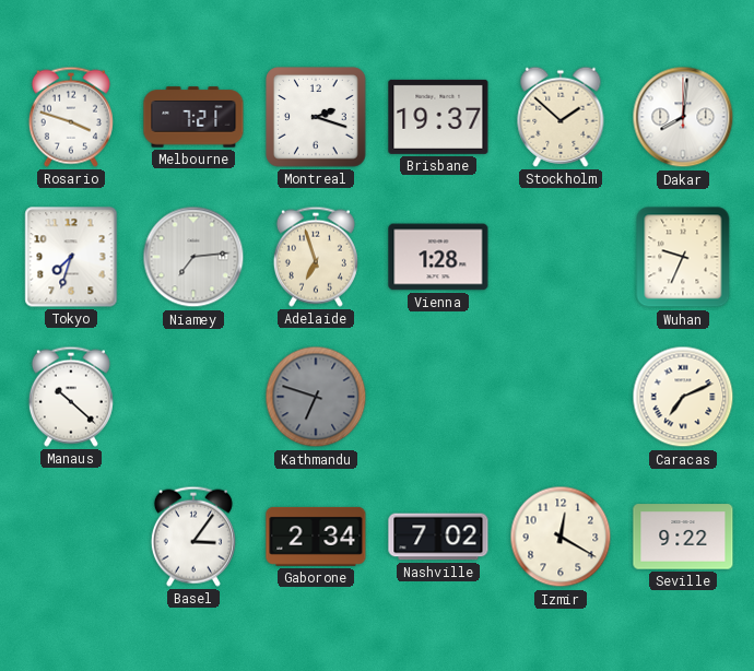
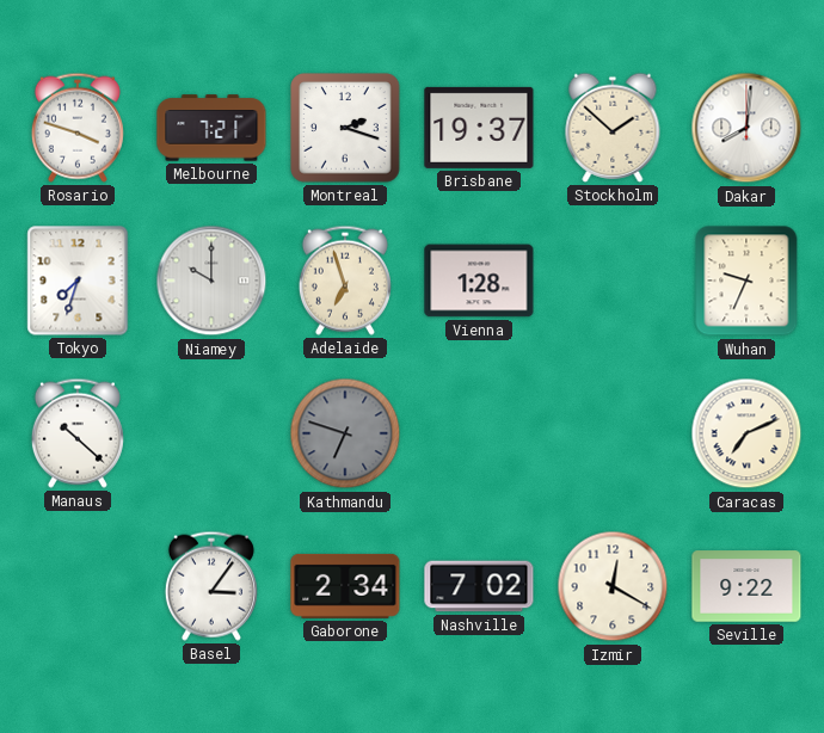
Niamey: 7:14 -> 10:00 (211, 281)
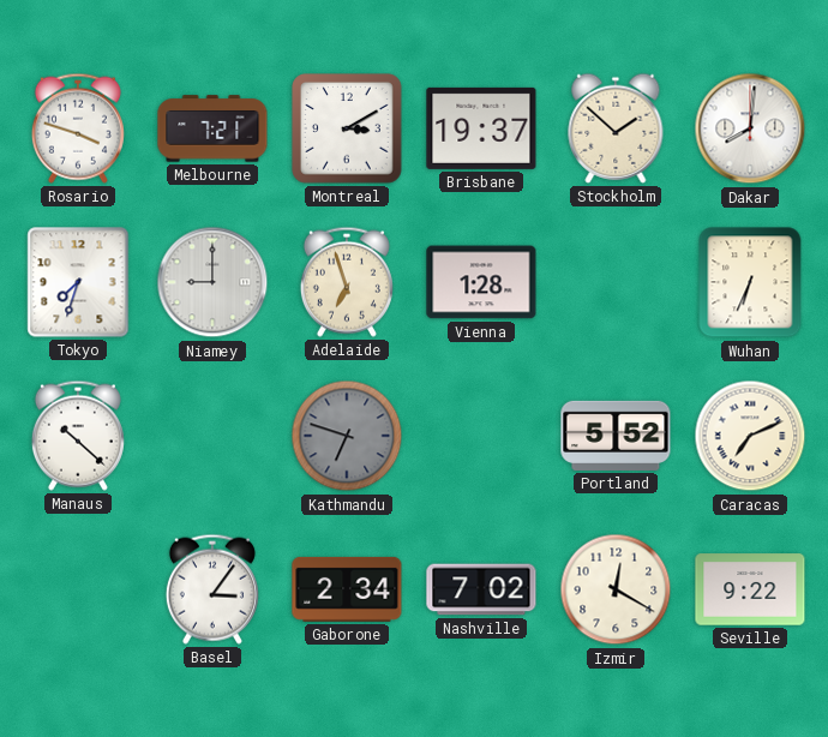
Montreal: 2:18 -> 3:10 (347, 128)
Niamey: 10:00 -> 9:00 (212, 282)
Wuhan: 9:34 -> 6:34 (750, 282)
Portland: none -> 5:52 (616, 436)
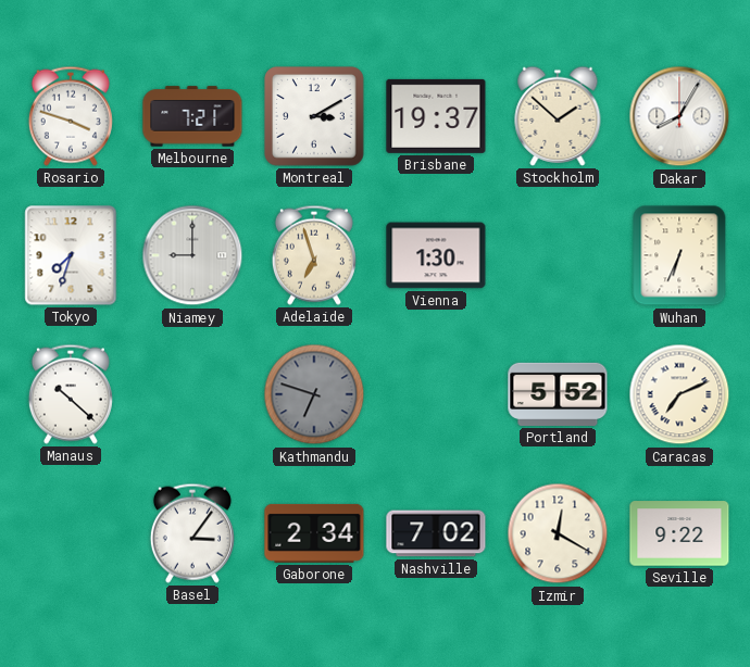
Dakar: 8:01 -> 8:05 (679, 116)
Vienna: 1:28 -> 1:30 (436, 255)
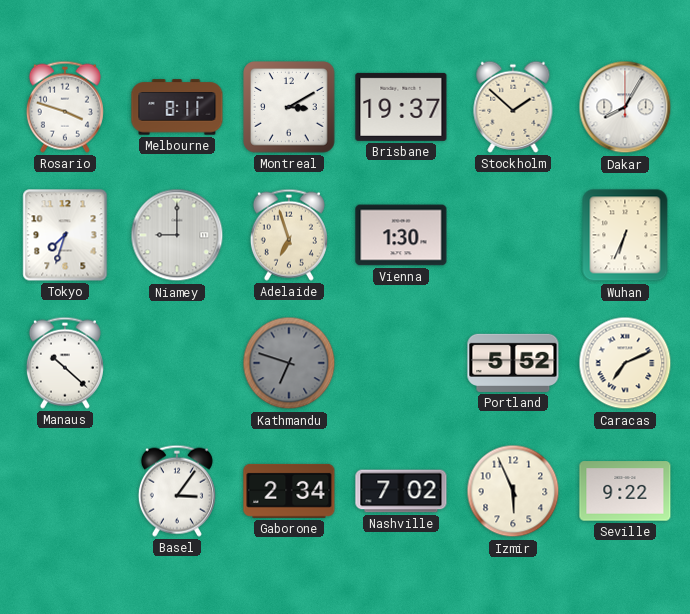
Melbourne: 7:21 -> 8:11 (177, 107)
Izmir: 12:20 -> 5:56 (513, 491)
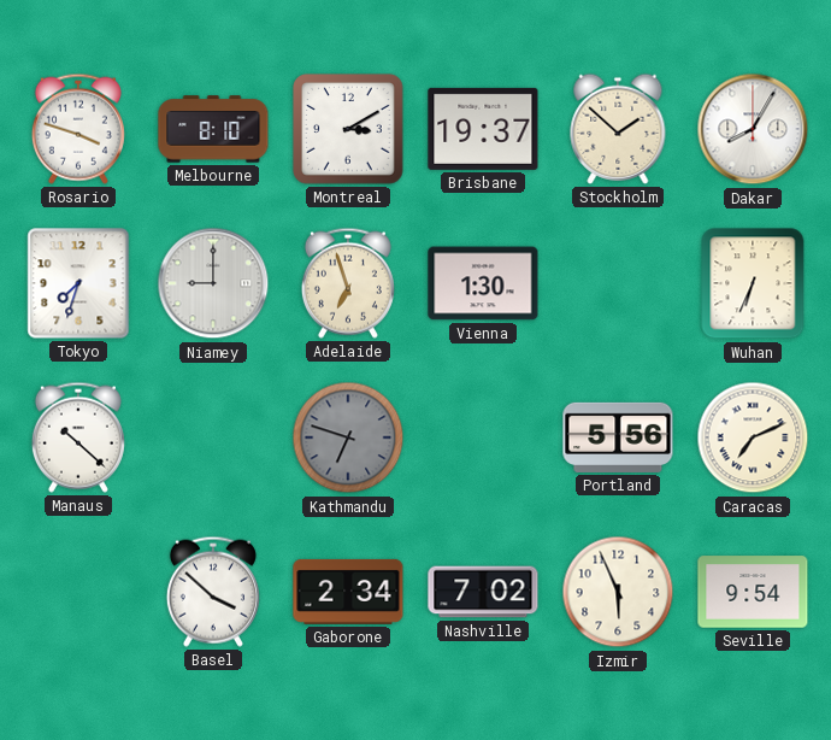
Melbourne: 8:11 -> 8:10 (213, 129)
Portland: 5:52 -> 5:56 (618, 437)
Basel: 3:06 -> 3:52 (213, 592)
Seville: 9:22 -> 9:54 (753, 592)
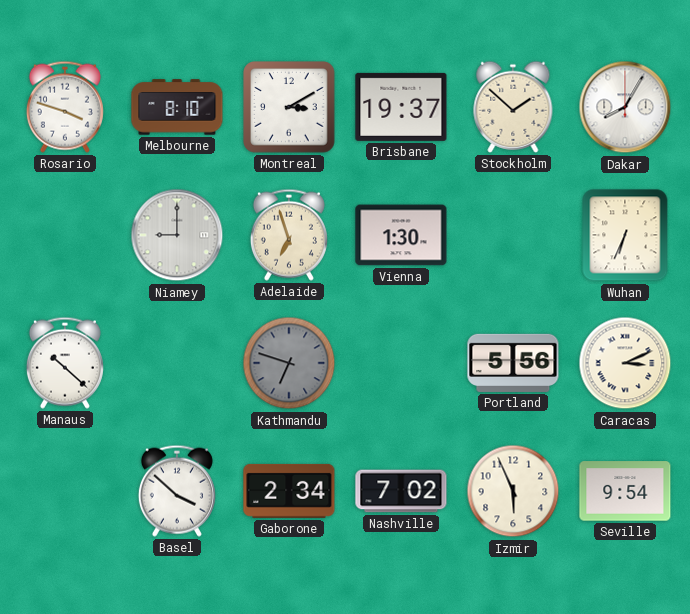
Tokyo: 7:33 -> none (78, 283)
Caracas: 7:11 -> 3:11 (625, 363)
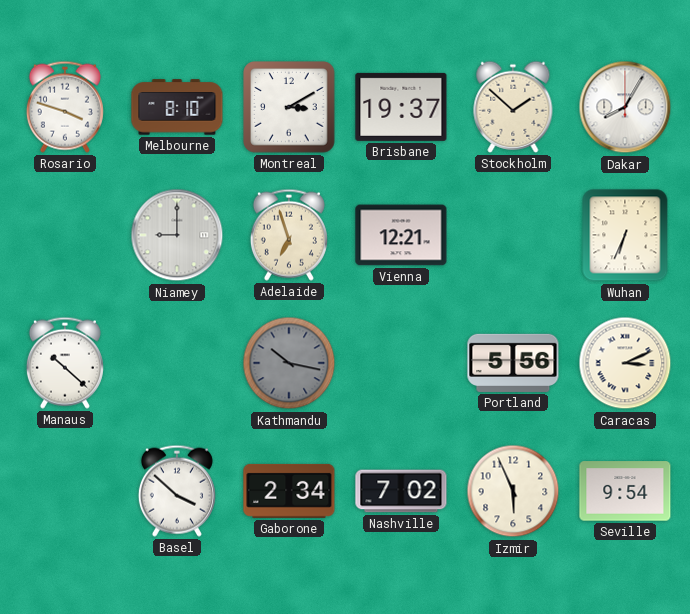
Vienna: 1:30 -> 12:21 (401, 235)
Kathmandu: 6:48 -> 10:17 (289, 363)
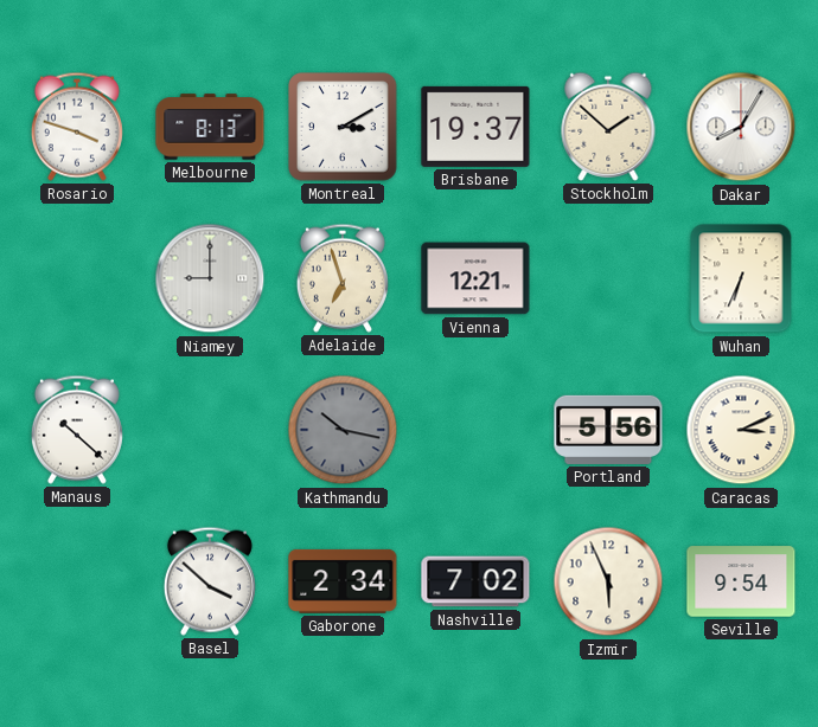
Melbourne: 8:10 -> 8:13 (210, 127)
